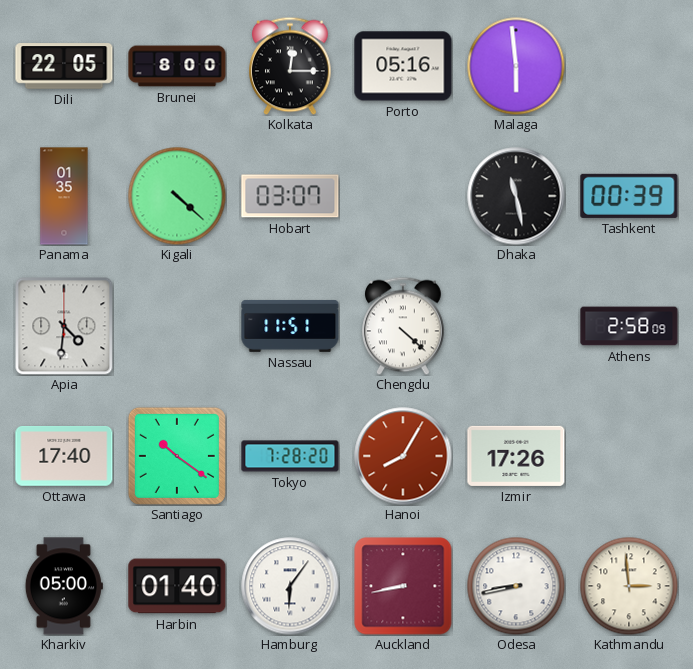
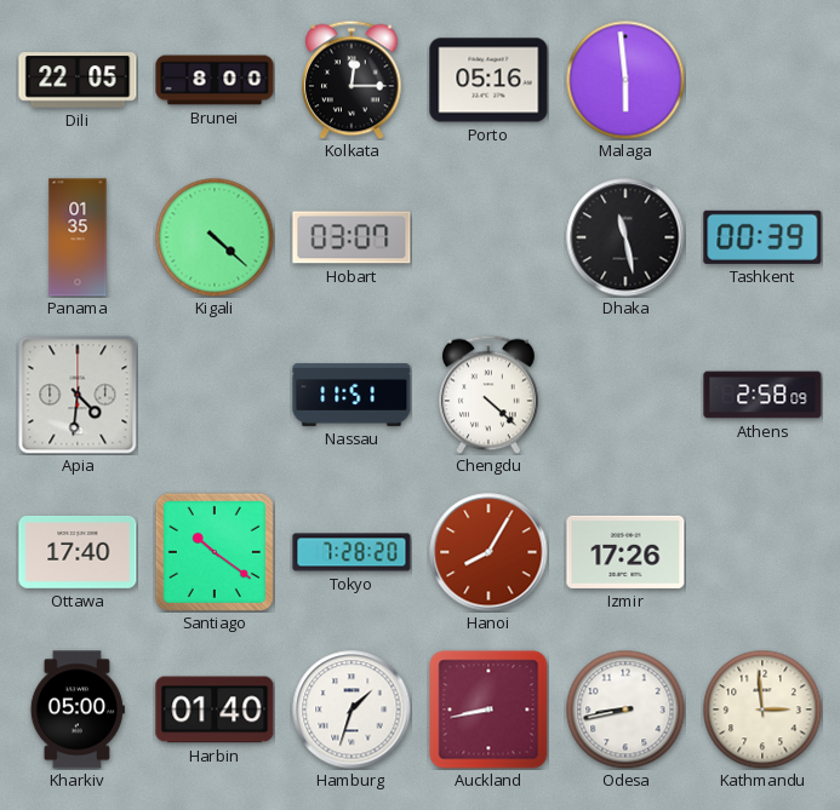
Hamburg: 6:06 -> 1:33 (352, 710)
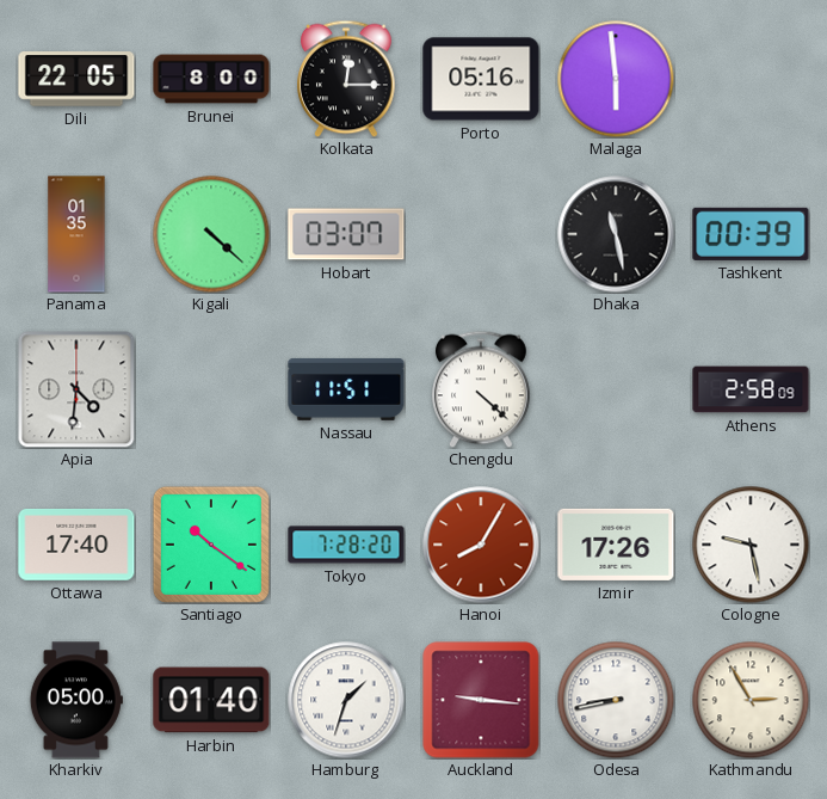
Cologne: none -> 9:28 (751, 545)
Auckland: 8:43 -> 9:16 (481, 700)
Kathmandu: 2:59 -> 2:55 (751, 700)
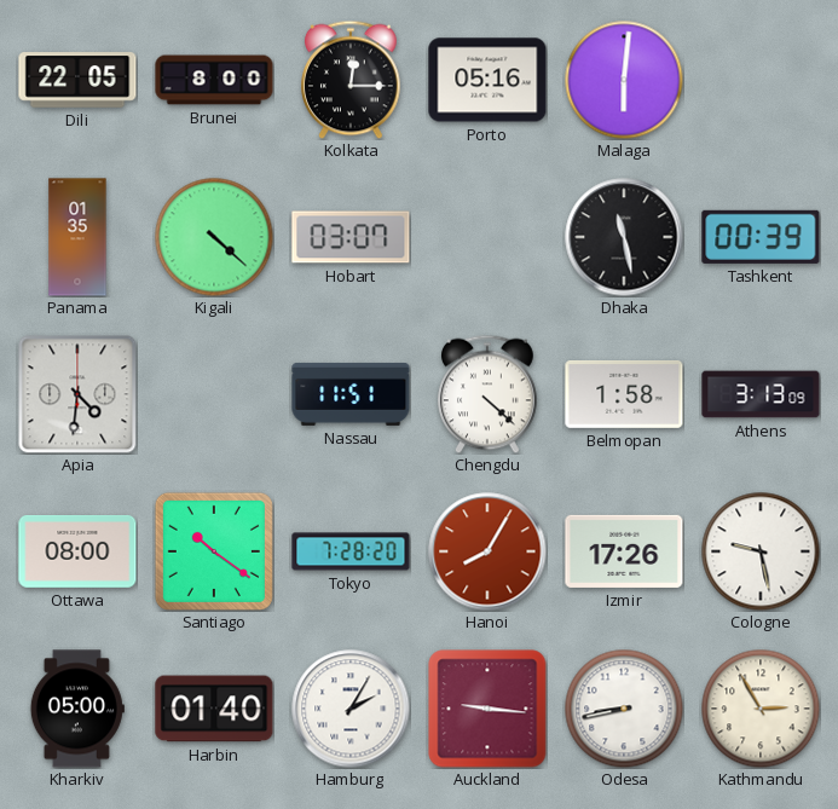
Malaga: 5:59 -> 6:01 (624, 80)
Belmopan: none -> 1:58 (624, 394)
Athens: 2:58 -> 3:13 (761, 394)
Ottawa: 17:40 -> 08:00 (77, 553)
Hamburg: 1:33 -> 2:05 (351, 709)
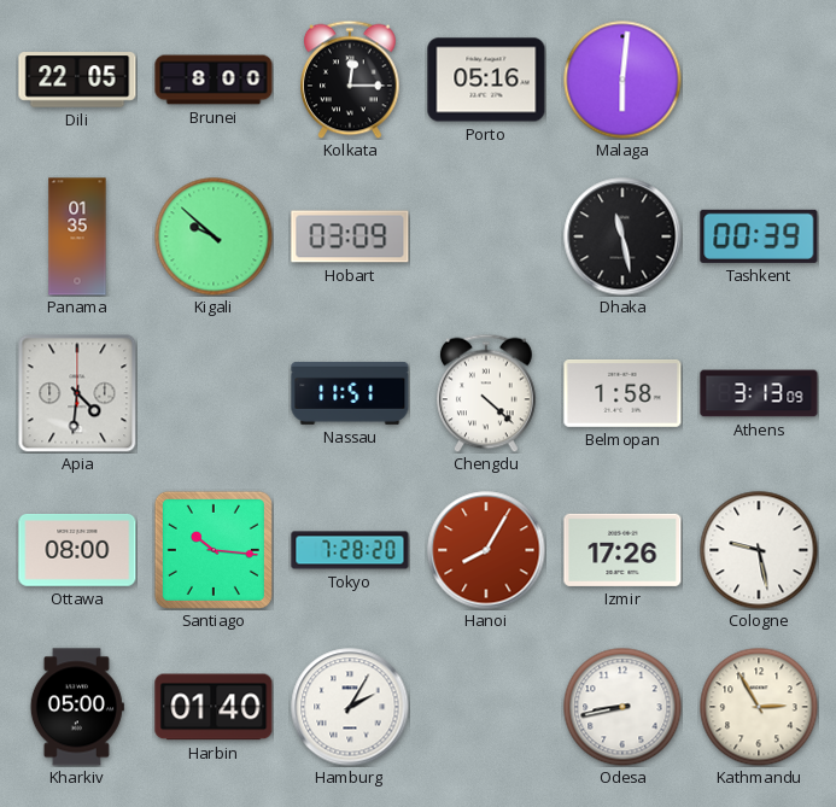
Kigali: 4:22 -> 9:52 (214, 236)
Hobart: 03:07 -> 03:09 (350, 236)
Santiago: 10:21 -> 10:16 (214, 550)
Auckland: 9:16 -> none (487, 709)
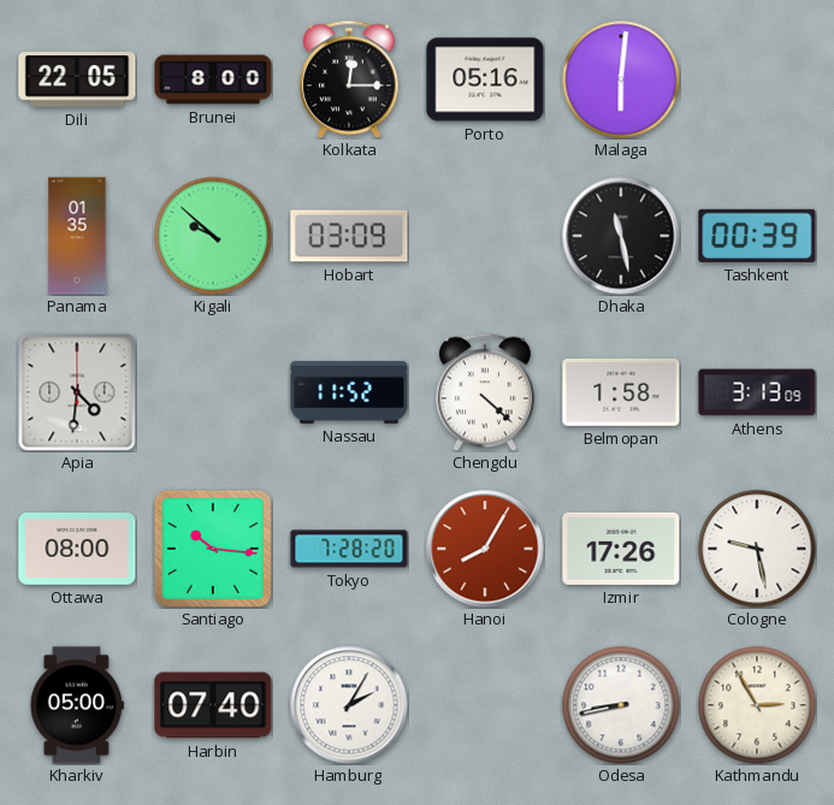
Nassau: 11:51 -> 11:52 (349, 392)
Harbin: 01:40 -> 07:40 (213, 705)
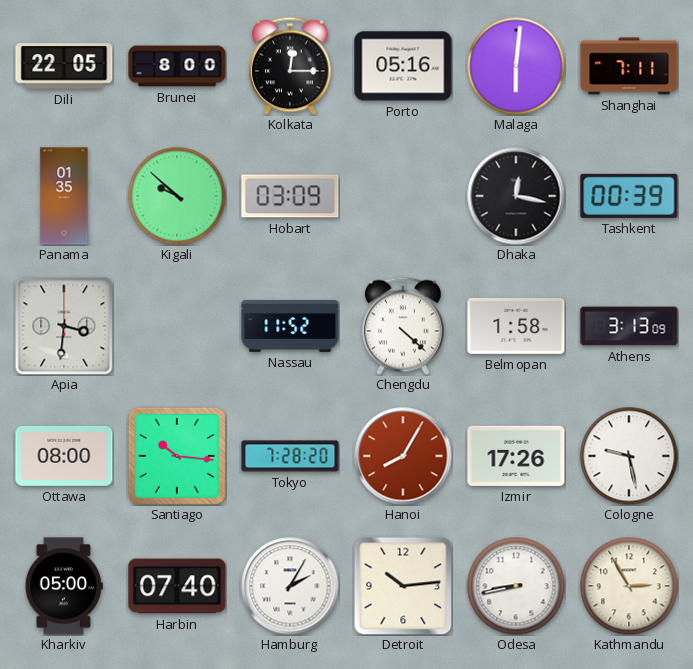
Shanghai: none -> 7:11 (629, 66)
Dhaka: 11:28 -> 12:17 (516, 196)
Apia: 4:31 -> 3:31 (64, 326)
Detroit: none -> 10:14 (403, 586)
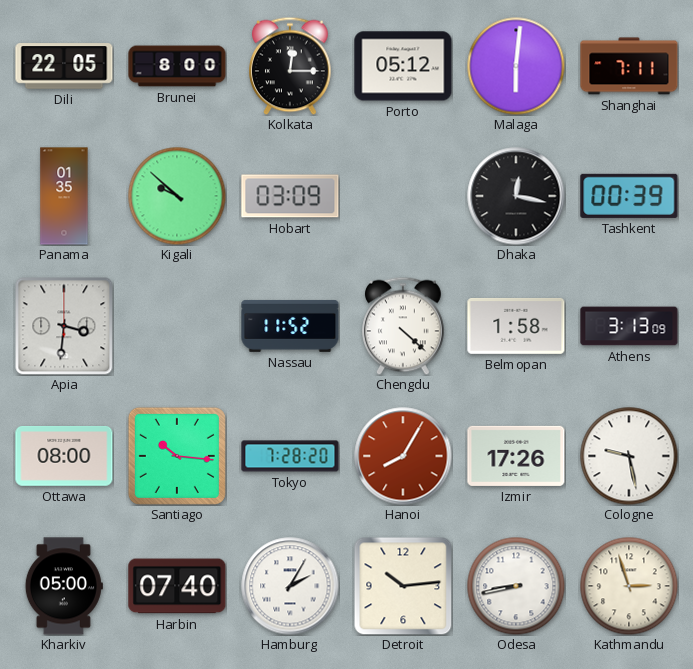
Porto: 05:16 -> 05:12 (403, 66)
Kathmandu: 2:55 -> 2:57 (629, 586)
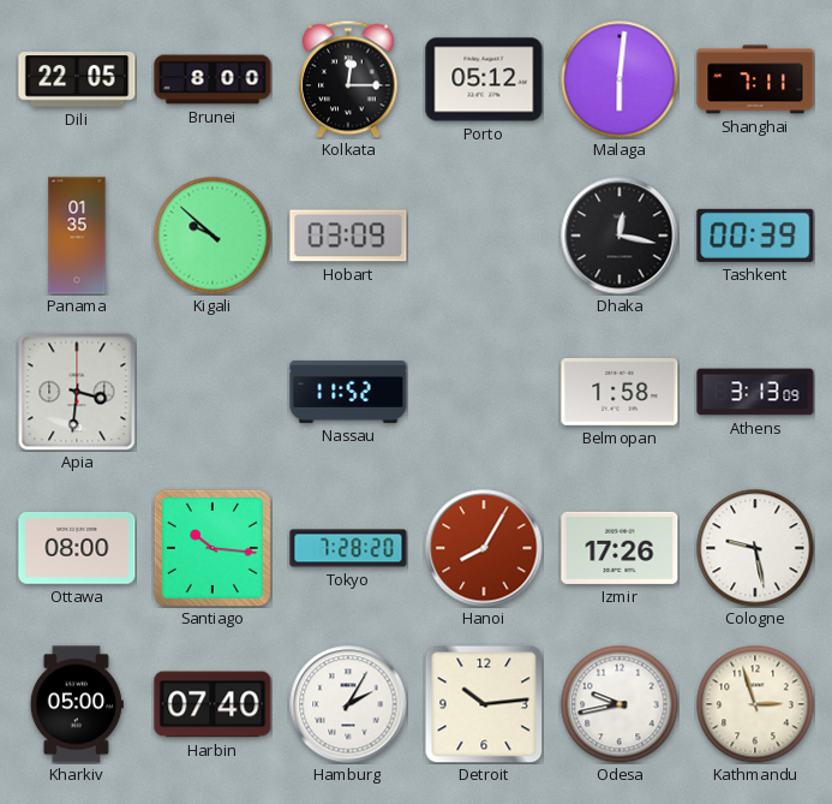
Chengdu: 4:22 -> none (404, 326)
Odesa: 8:43 -> 9:43 (619, 704)
